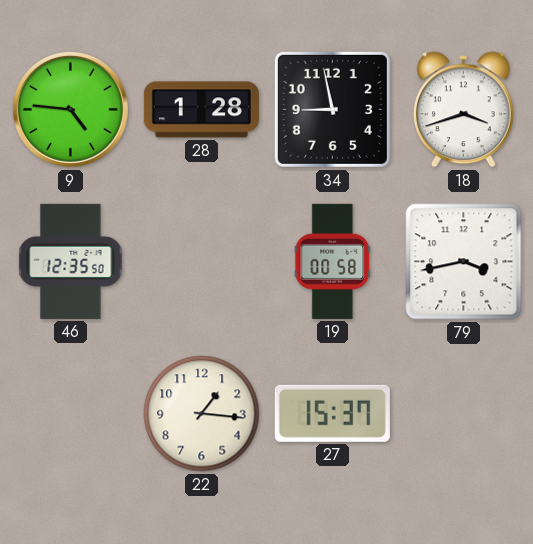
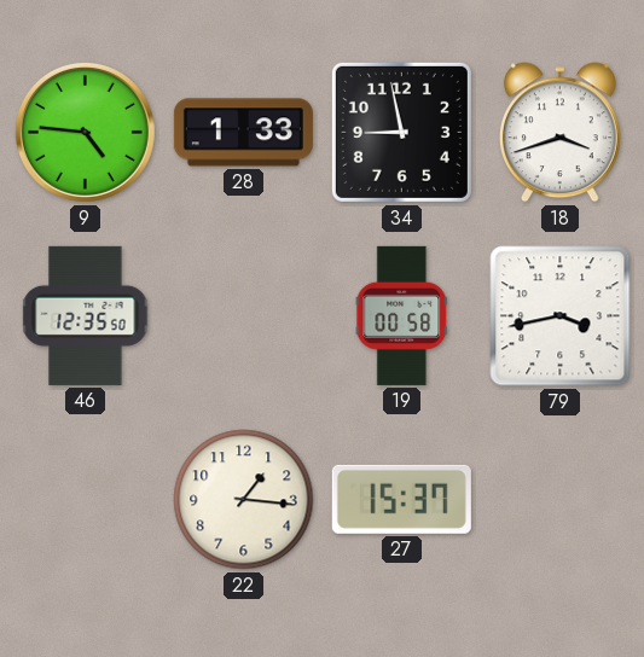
28: 1:28 -> 1:33 (243, 133)
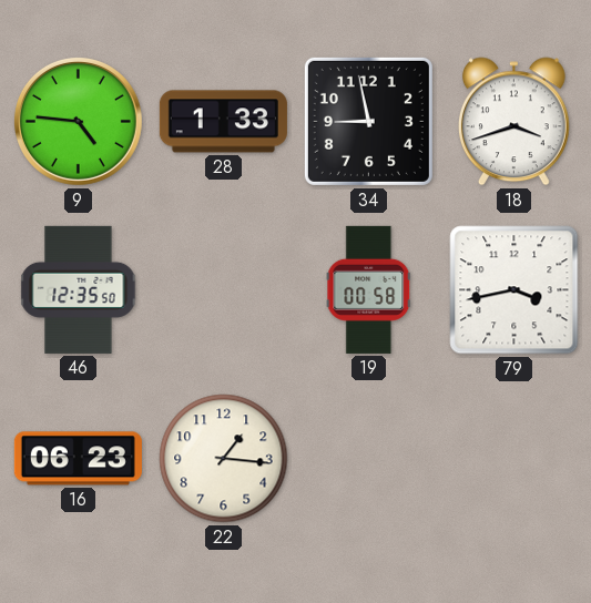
16: none -> 06:23 (78, 459)
27: 15:37 -> none (401, 499)
